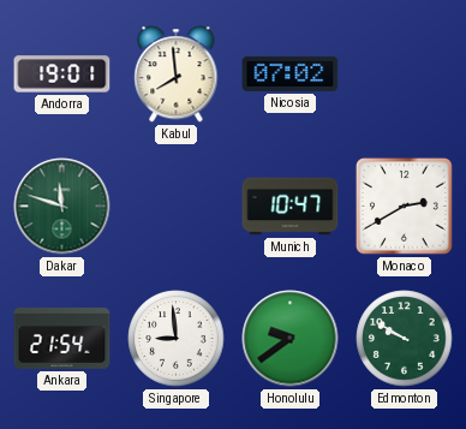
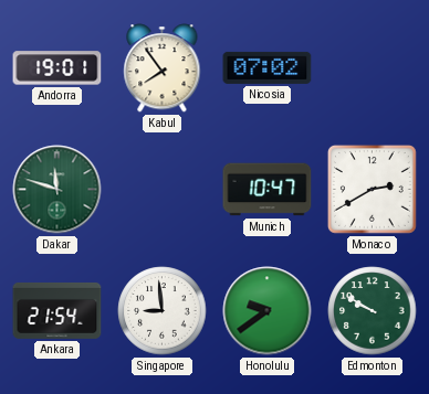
Kabul: 7:59 -> 7:54 (163, 68)
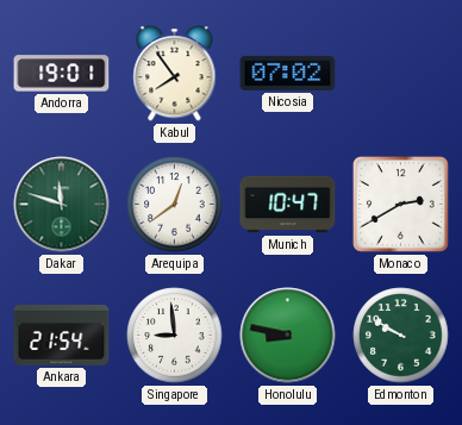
Arequipa: none -> 12:39 (175, 205)
Honolulu: 9:39 -> 8:47 (288, 336)
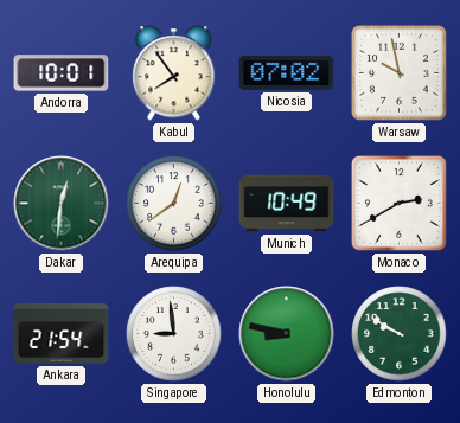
Andorra: 19:01 -> 10:01 (62, 73)
Warsaw: none -> 9:58 (398, 72)
Dakar: 11:48 -> 12:31 (62, 204)
Munich: 10:47 -> 10:49 (287, 204)
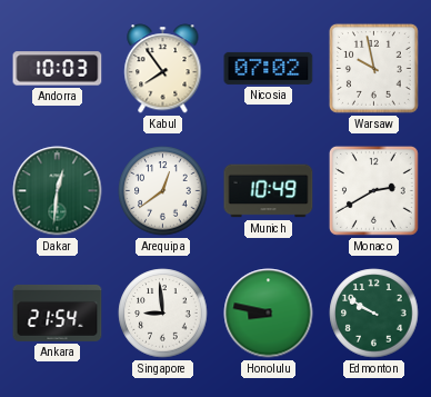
Andorra: 10:01 -> 10:03 (58, 69)
